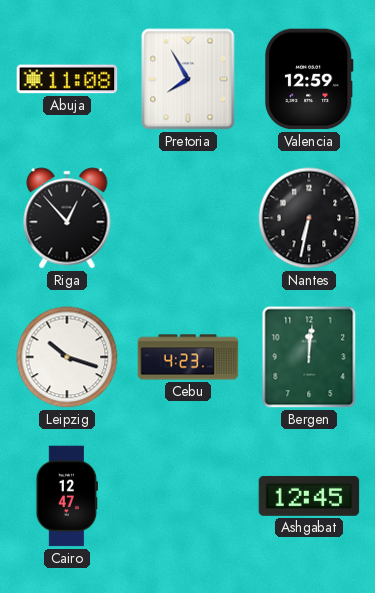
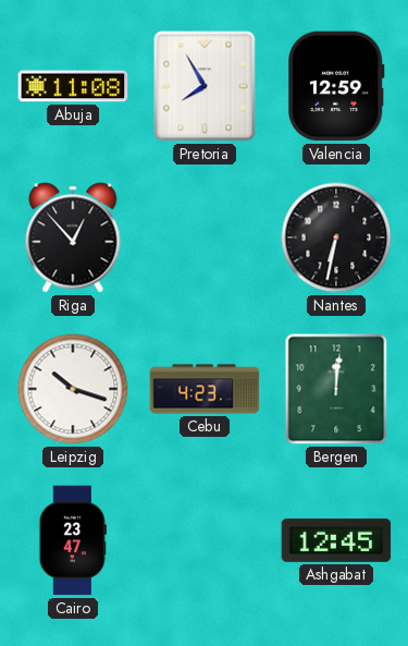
Cairo: 12:47 -> 23:47 (72, 540)
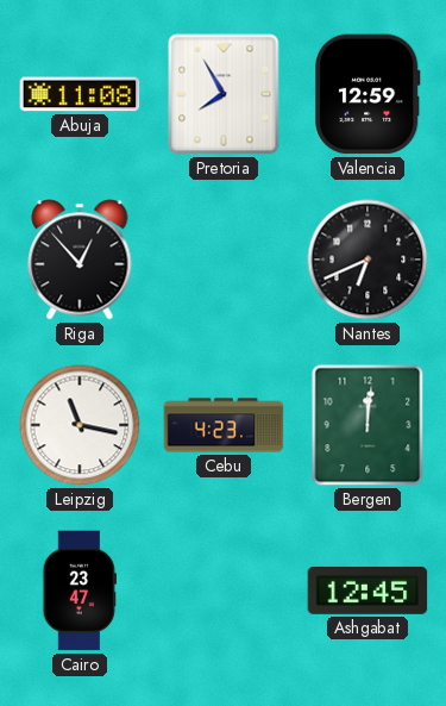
Nantes: 6:32 -> 6:41 (368, 260)
Leipzig: 10:18 -> 11:17 (80, 425)
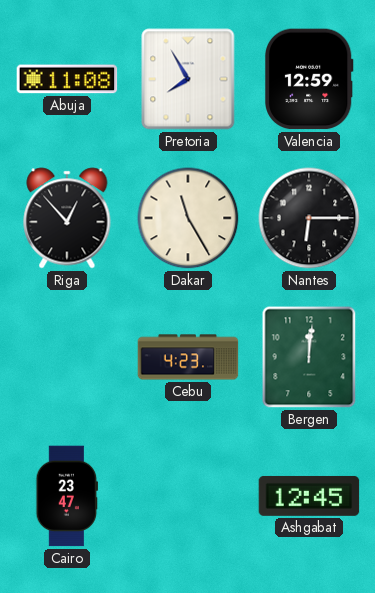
Dakar: none -> 11:25 (188, 218)
Nantes: 6:41 -> 6:15 (309, 218)
Leipzig: 11:17 -> none (80, 425)
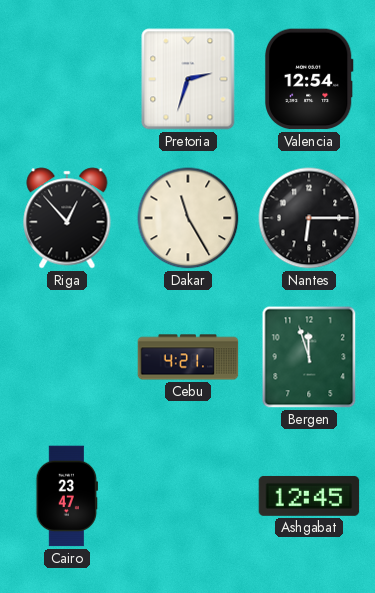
Abuja: 11:08 -> none (67, 79)
Pretoria: 7:55 -> 2:33 (188, 79)
Valencia: 12:59 -> 12:54 (309, 79)
Cebu: 4:23 -> 4:21 (188, 357)
Bergen: 12:01 -> 11:57 (309, 357)
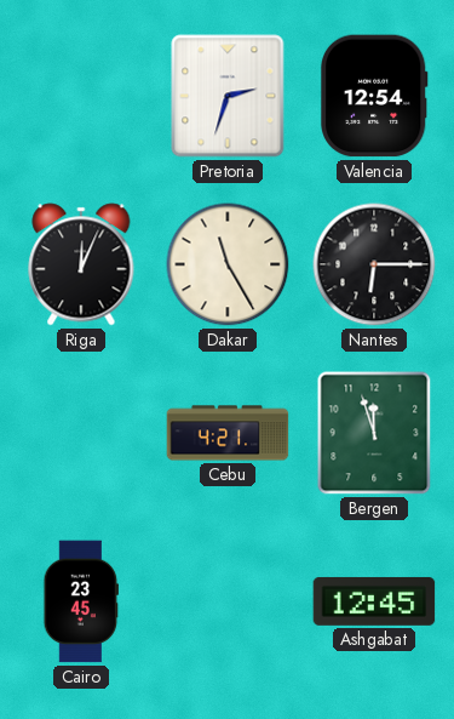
Riga: 12:53 -> 12:04 (81, 264)
Cairo: 23:47 -> 23:45 (80, 601)
